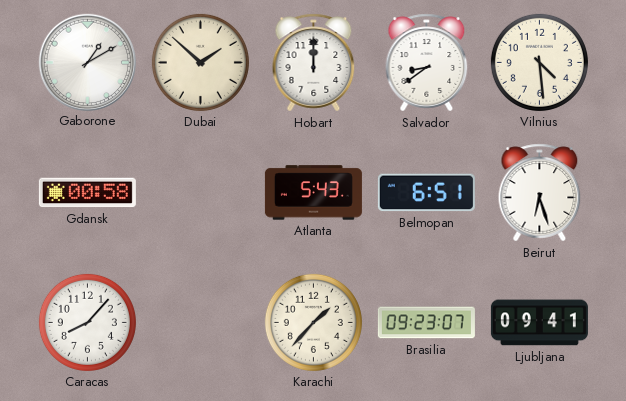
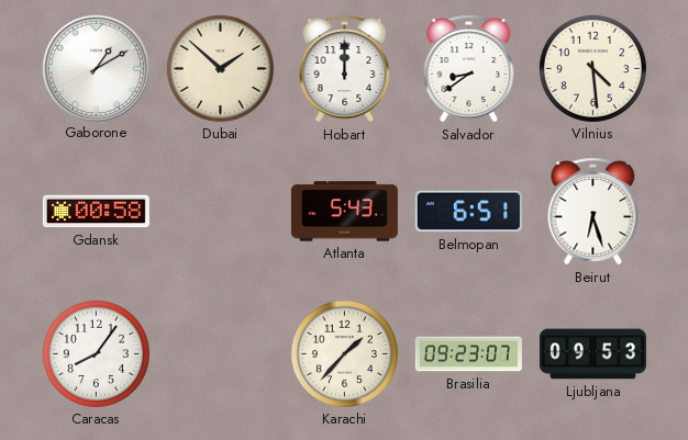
Caracas: 8:07 -> 8:06 (96, 353)
Ljubljana: 09:41 -> 09:53 (592, 354)
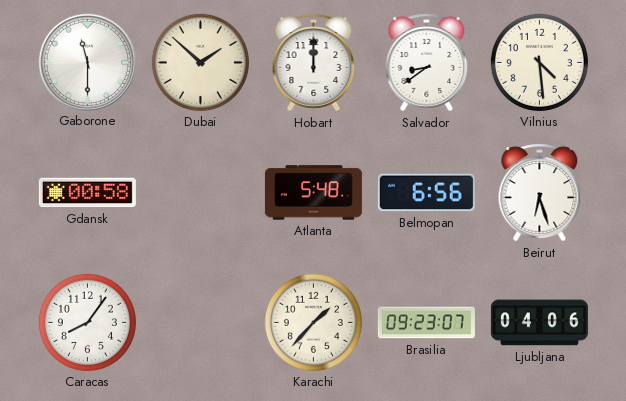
Gaborone: 1:10 -> 11:30 (87, 62)
Atlanta: 5:43 -> 5:48 (313, 193)
Belmopan: 6:51 -> 6:56 (426, 193)
Ljubljana: 09:53 -> 04:06 (539, 323)
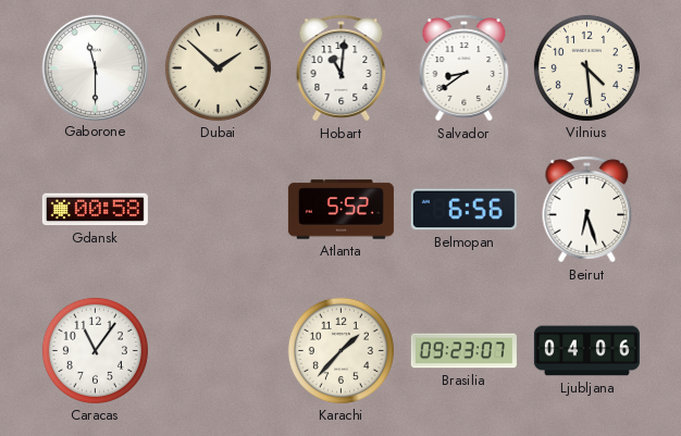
Hobart: 12:00 -> 11:01 (342, 68)
Atlanta: 5:48 -> 5:52 (340, 210)
Caracas: 8:06 -> 11:06 (95, 350)
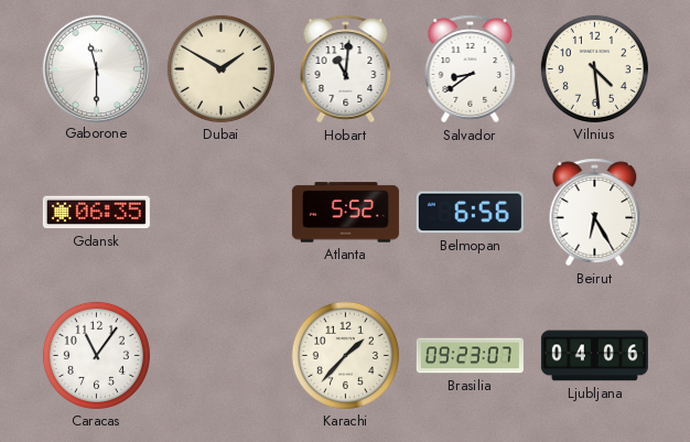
Dubai: 1:52 -> 1:50 (220, 68)
Gdansk: 00:58 -> 06:35 (96, 213)
Beirut: 6:27 -> 6:25 (595, 213)
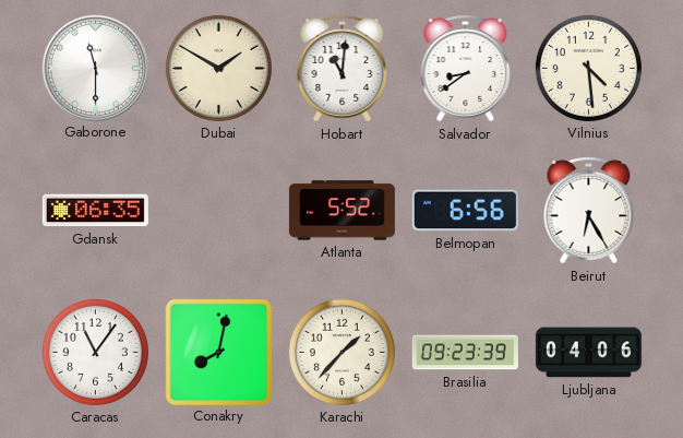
Conakry: none -> 8:02 (218, 352)
Brasilia: 09:23:07 -> 09:23:39 (465, 353)
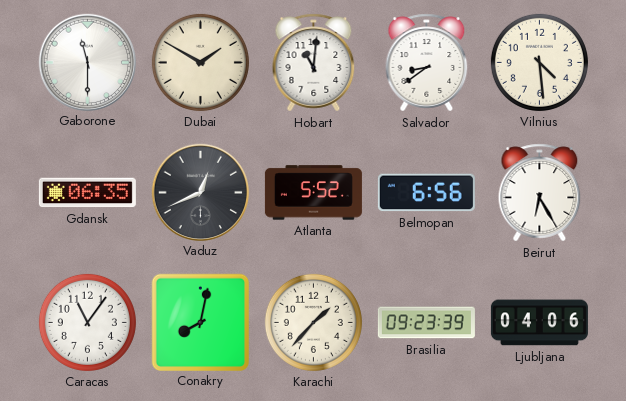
Vaduz: none -> 12:41 (200, 192)
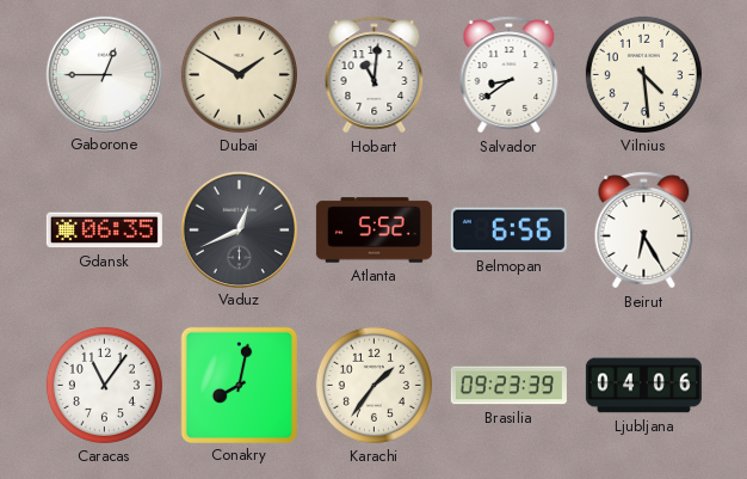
Gaborone: 11:30 -> 12:45 (104, 74)
Karachi: 1:37 -> 1:36 (373, 385)
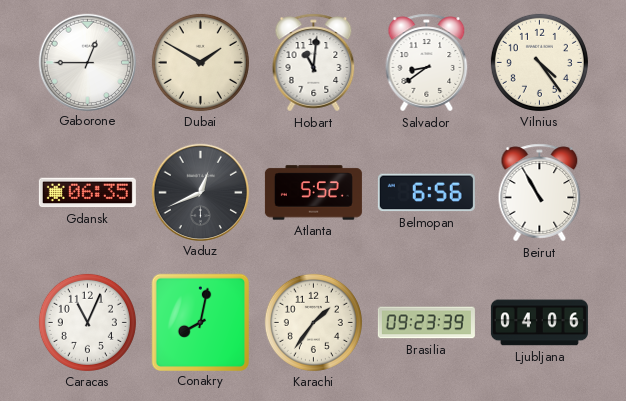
Vilnius: 4:29 -> 4:24 (539, 62)
Beirut: 6:25 -> 10:55 (540, 193)
Caracas: 11:06 -> 11:04 (87, 322)
